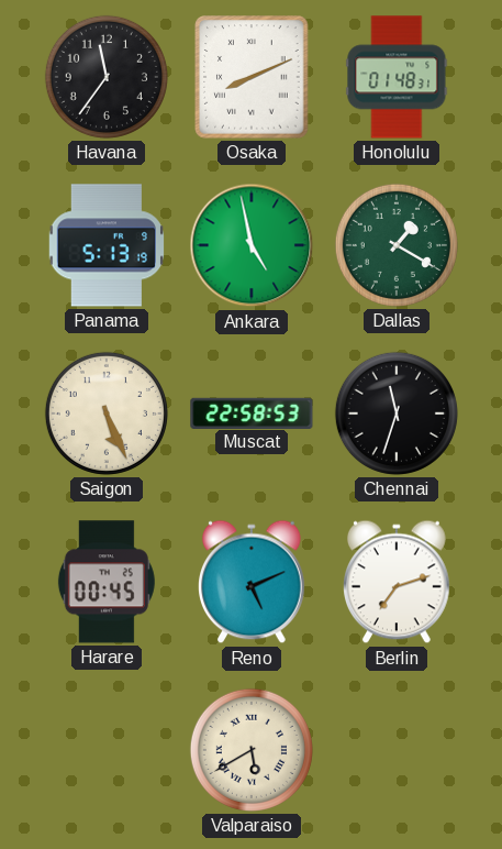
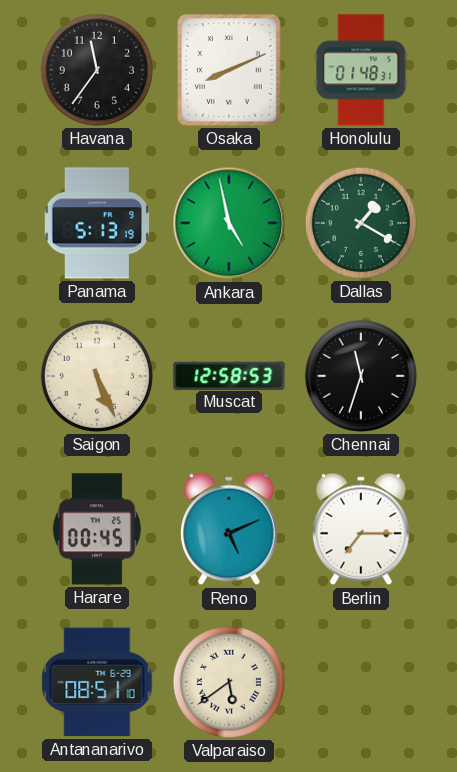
Muscat: 22:58 -> 12:58 (229, 375)
Berlin: 7:12 -> 7:15 (362, 529)
Antananarivo: none -> 08:51 (97, 682)
Valparaiso: 5:40 -> 5:39 (229, 682)
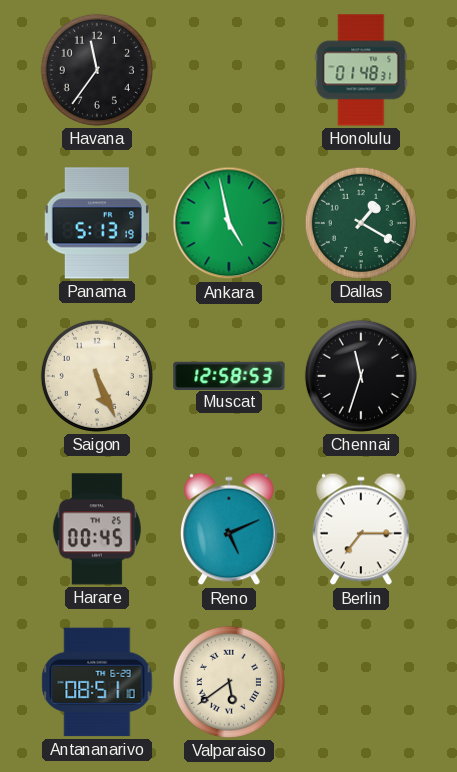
Osaka: 8:11 -> none (229, 70)
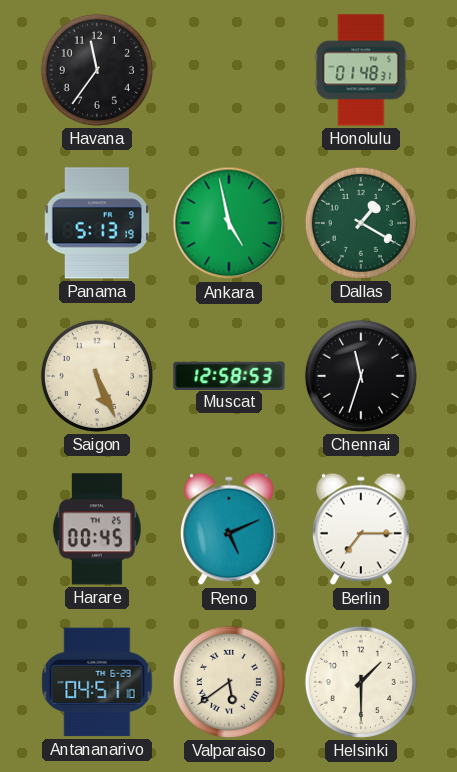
Antananarivo: 08:51 -> 04:51 (97, 682)
Helsinki: none -> 1:30 (361, 682)
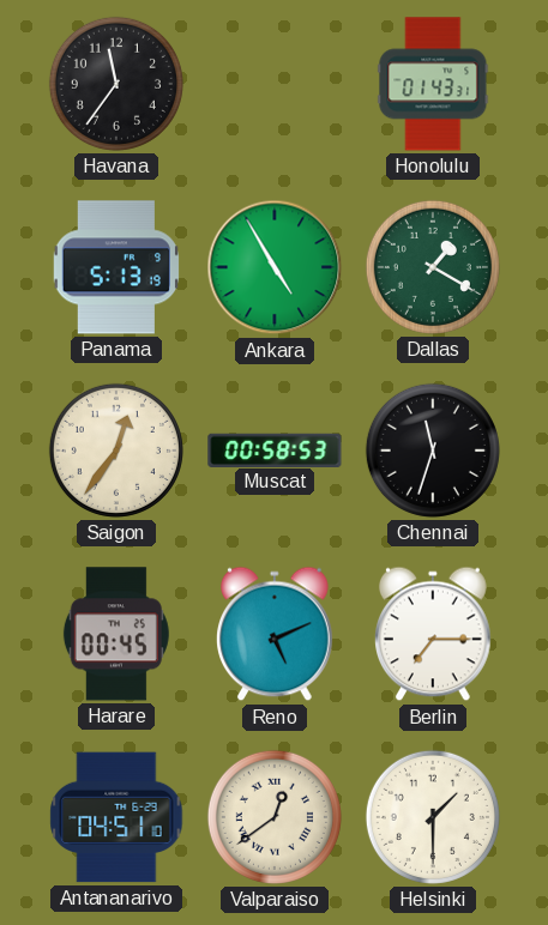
Honolulu: 01:48 -> 01:43 (433, 84)
Ankara: 4:58 -> 4:55 (275, 267)
Saigon: 5:26 -> 12:36 (116, 451)
Muscat: 12:58 -> 00:58 (275, 449)
Valparaiso: 5:39 -> 12:39 (275, 817)
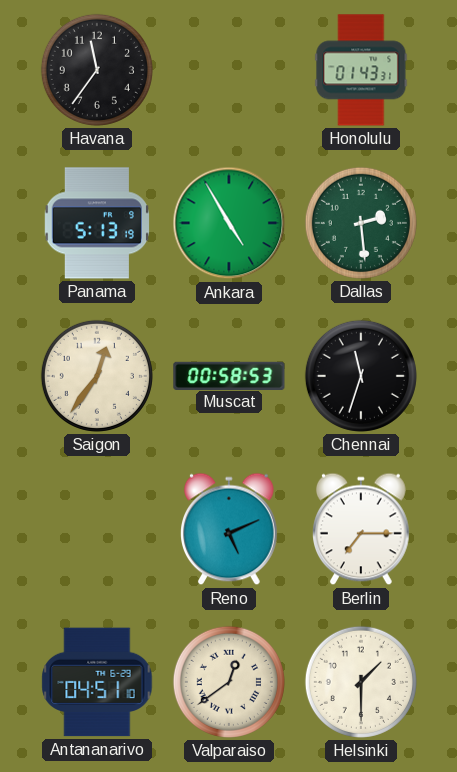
Dallas: 1:20 -> 2:29 (361, 223)
Harare: 00:45 -> none (116, 634)
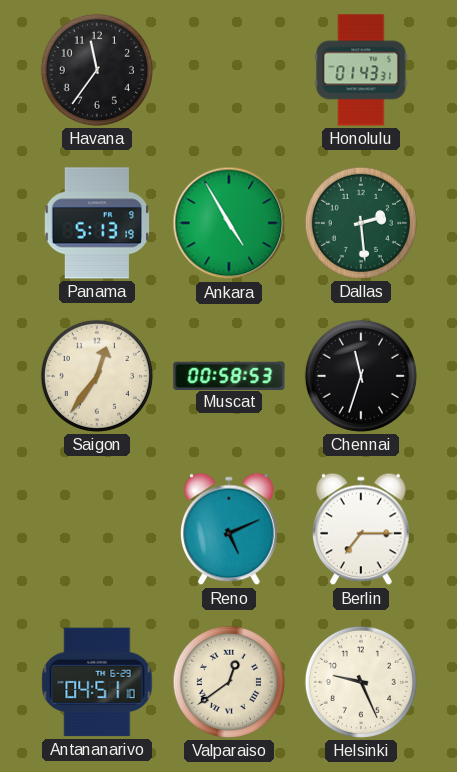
Helsinki: 1:30 -> 9:26 (361, 682)
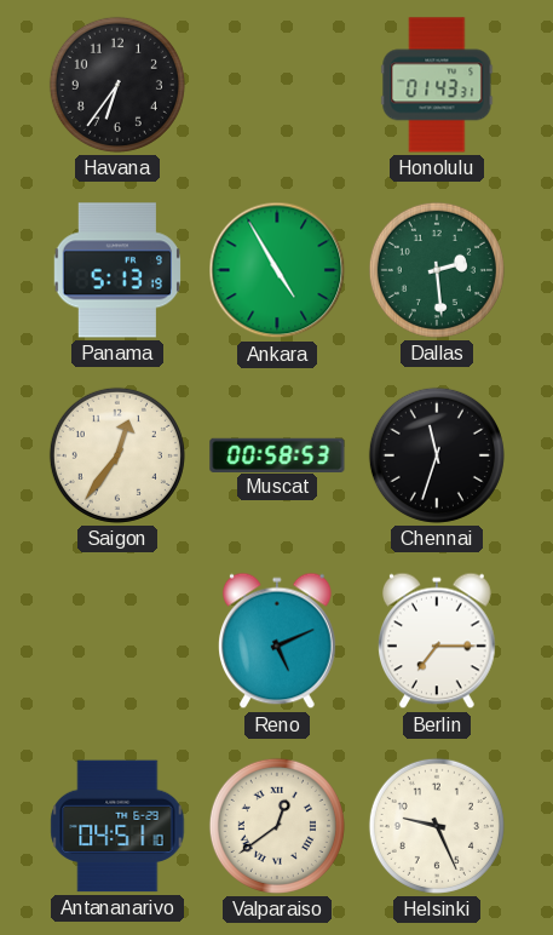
Havana: 11:36 -> 6:36 (117, 85)
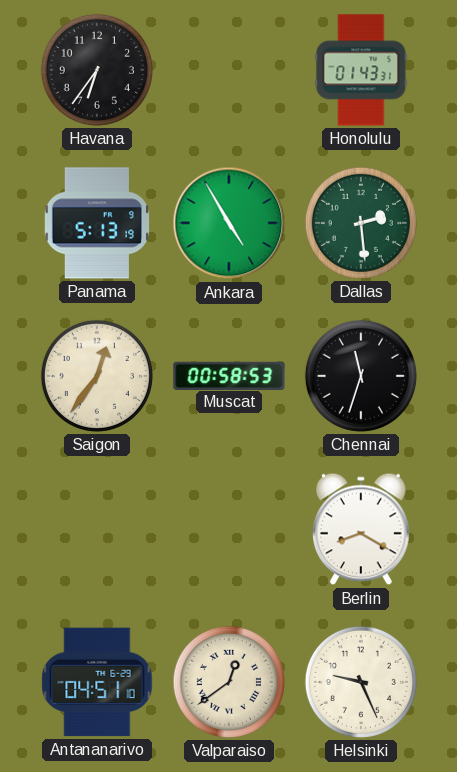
Reno: 5:11 -> none (278, 641)
Berlin: 7:15 -> 8:20 (362, 529)
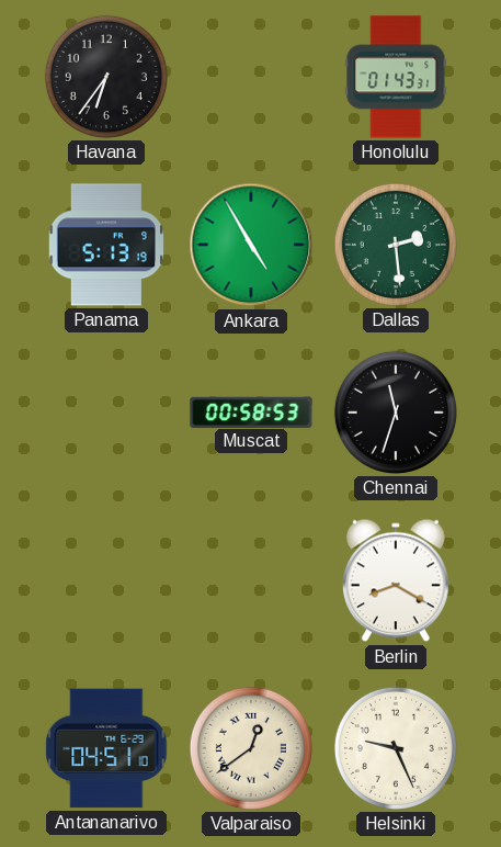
Saigon: 12:36 -> none (97, 376)
